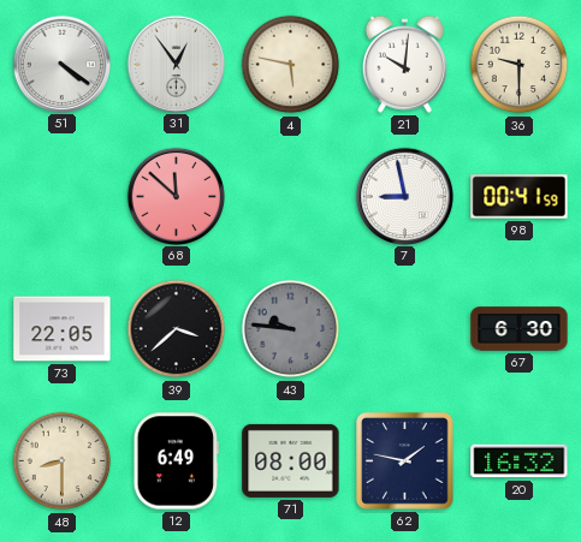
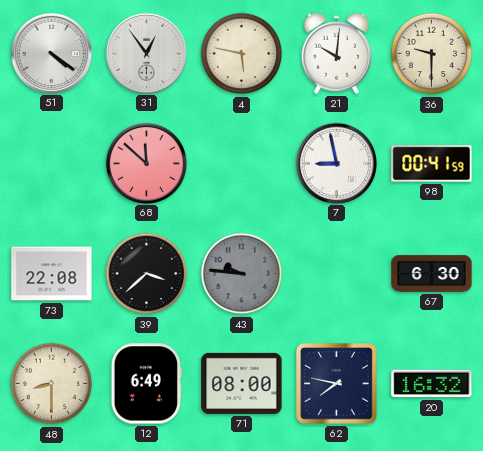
73: 22:05 -> 22:08 (52, 274)
62: 1:47 -> 7:47 (337, 384)
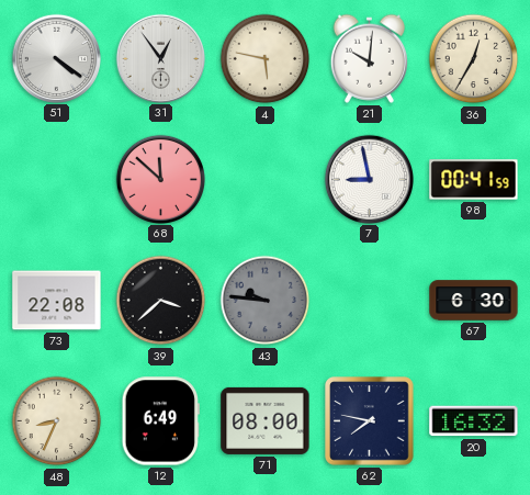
36: 9:30 -> 12:35 (474, 59)
48: 8:30 -> 8:34 (57, 421)
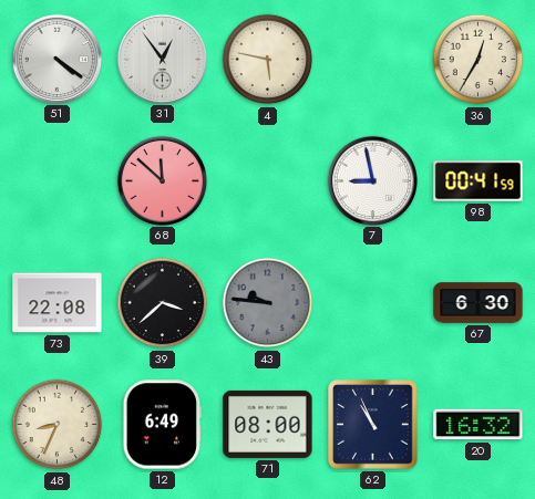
21: 10:01 -> none (369, 58)
62: 7:47 -> 10:56 (373, 425)
